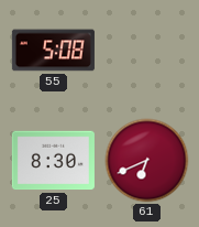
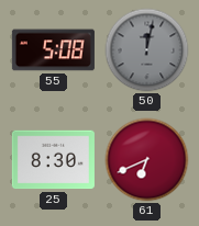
50: none -> 12:02 (147, 50)
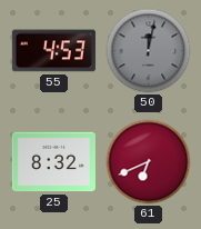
55: 5:08 -> 4:53 (53, 51)
25: 8:30 -> 8:32 (53, 162)
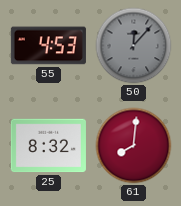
50: 12:02 -> 12:07 (134, 46)
61: 6:41 -> 8:01 (134, 146)
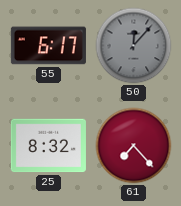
55: 4:53 -> 6:17 (48, 46)
61: 8:01 -> 7:23 (134, 146)
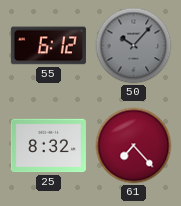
55: 6:17 -> 6:12 (48, 46)
50: 12:07 -> 10:07 (134, 46)
